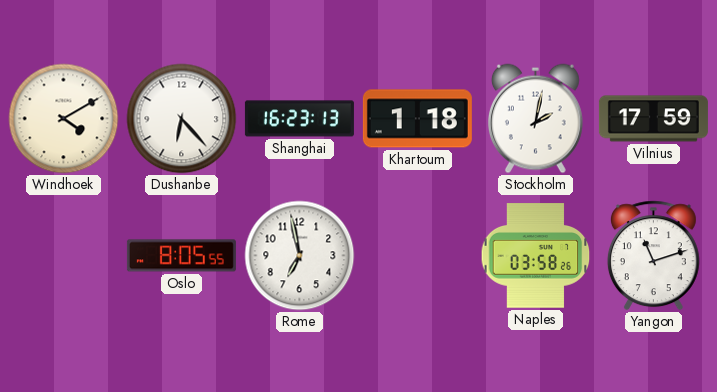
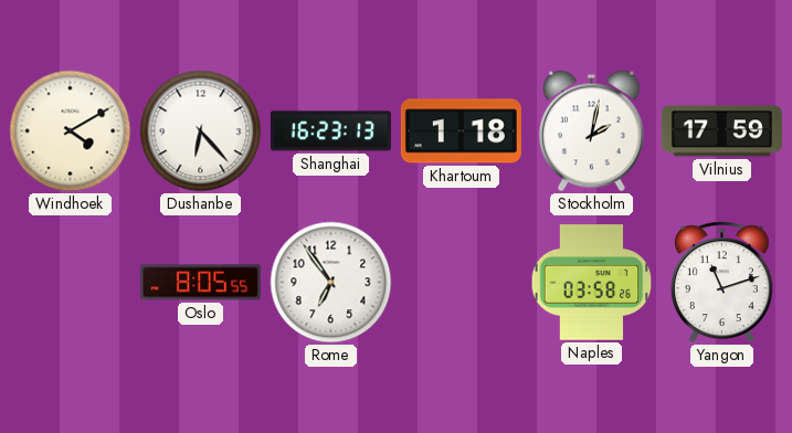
Rome: 6:58 -> 6:54 (331, 283)
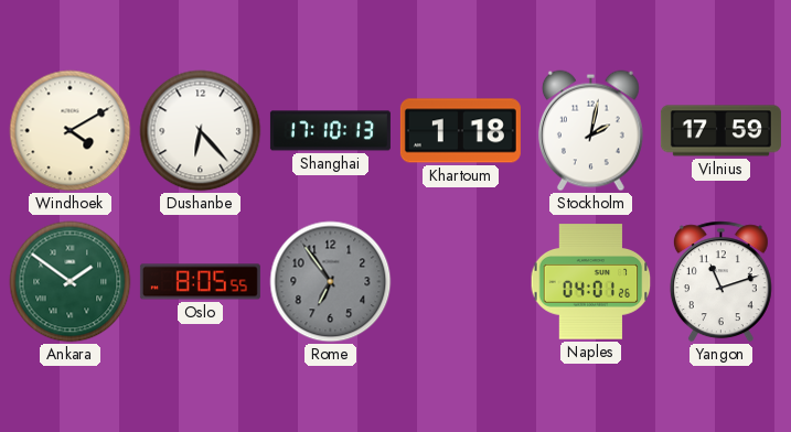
Shanghai: 16:23 -> 17:10 (330, 131)
Ankara: none -> 1:51 (71, 282)
Rome dial: white -> grey (331, 282)
Naples: 03:58 -> 04:01 (591, 282)
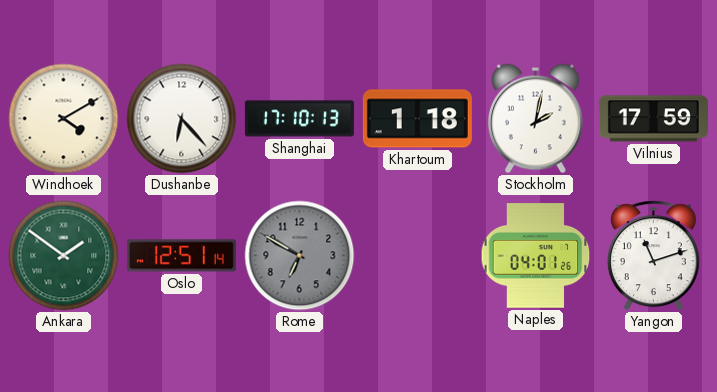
Oslo: 8:05 -> 12:51 (181, 256)
Rome: 6:54 -> 6:50 (300, 256)
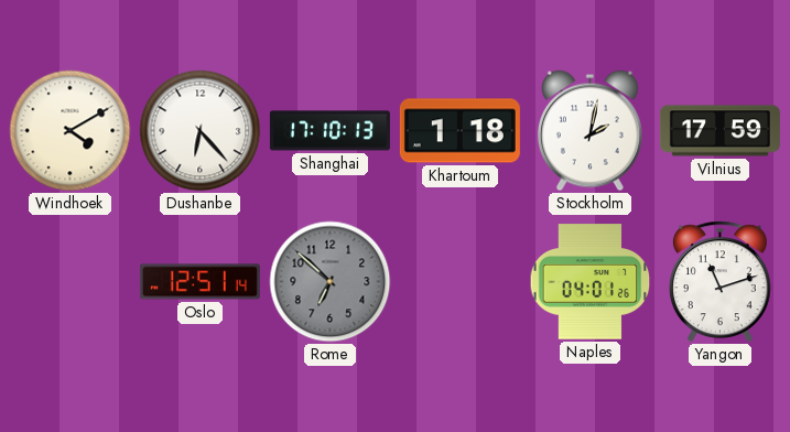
Ankara: 1:51 -> none (64, 256)
Rome: 6:50 -> 6:52 (331, 282)
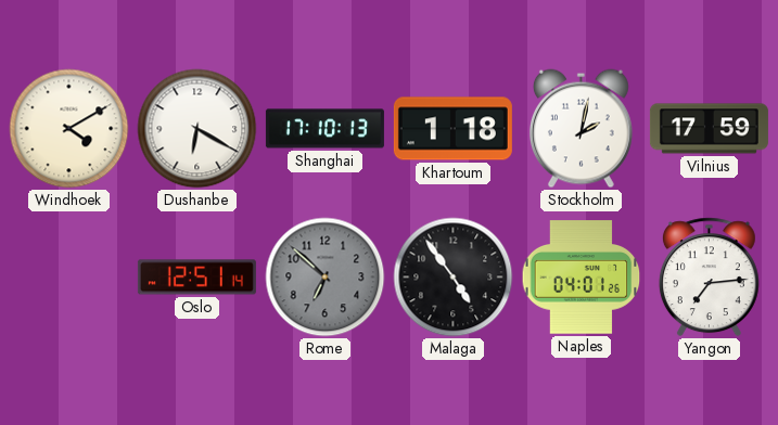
Dushanbe: 6:23 -> 6:20 (197, 129)
Malaga: none -> 4:54 (454, 278)
Yangon: 11:12 -> 7:14 (709, 278)
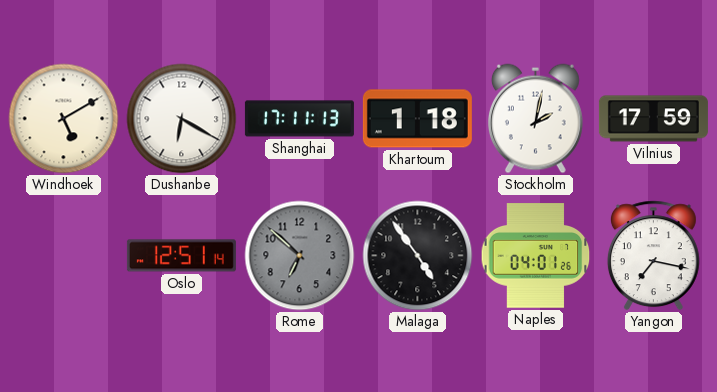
Windhoek: 4:10 -> 5:10 (64, 119)
Shanghai: 17:10 -> 17:11 (299, 119)
Yangon: 7:14 -> 7:17 (653, 256)
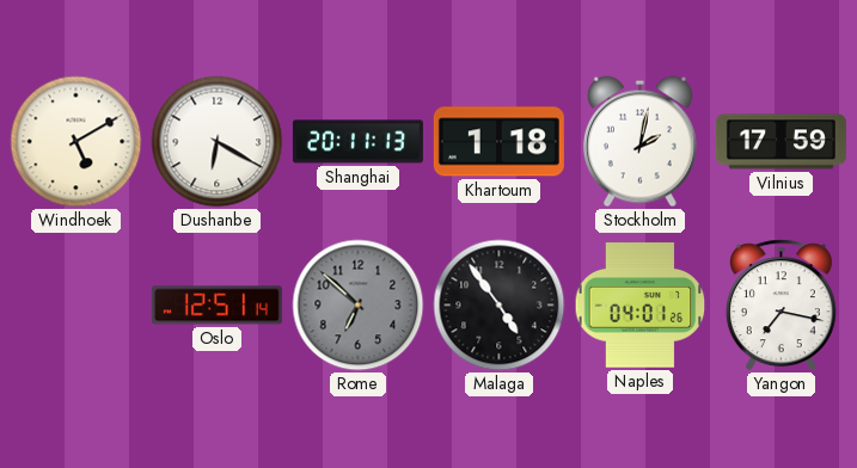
Shanghai: 17:11 -> 20:11 (357, 142)
